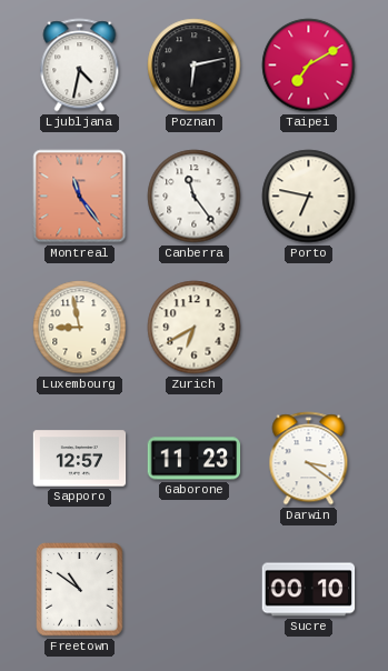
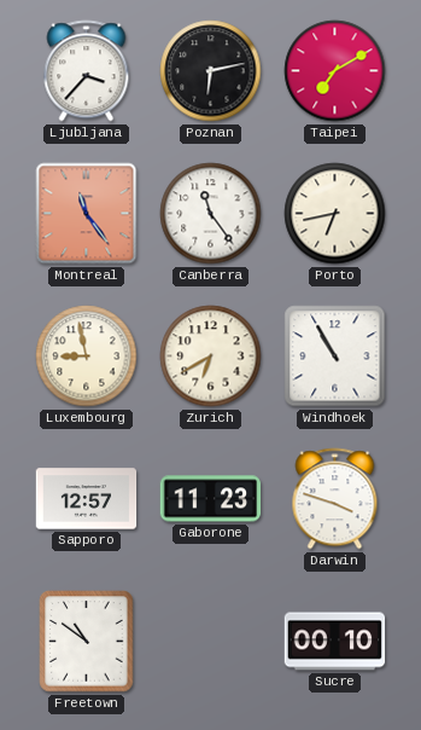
Ljubljana: 4:32 -> 3:37 (87, 71)
Porto: 6:47 -> 6:43 (335, 214)
Windhoek: none -> 10:55 (335, 357)
Darwin: 3:21 -> 3:48 (335, 499)
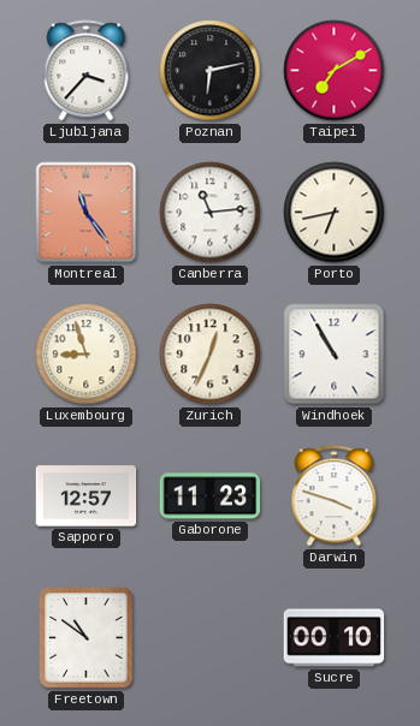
Canberra: 11:24 -> 11:14 (211, 213)
Luxembourg: 8:58 -> 8:57 (87, 355)
Zurich: 6:40 -> 12:34 (211, 355)
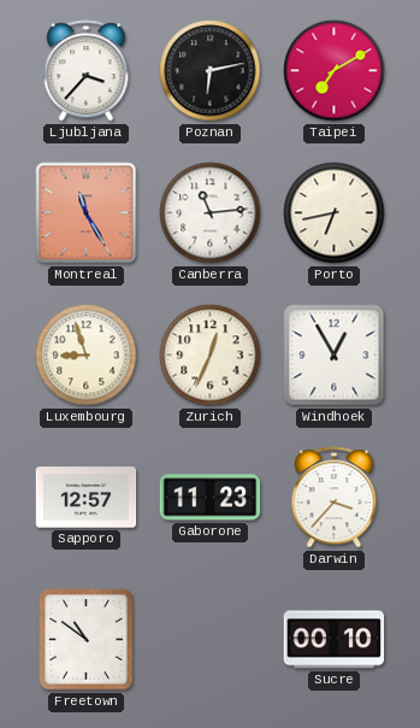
Montreal: 11:24 -> 11:25 (87, 213)
Windhoek: 10:55 -> 12:55 (335, 356)
Darwin: 3:48 -> 3:37 (335, 498)
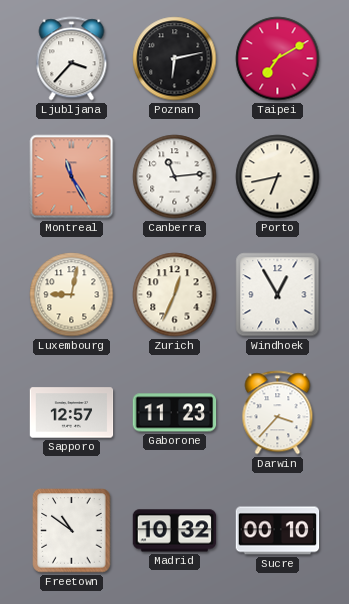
Luxembourg: 8:57 -> 9:02 (72, 295)
Madrid: none -> 10:32 (175, 531)
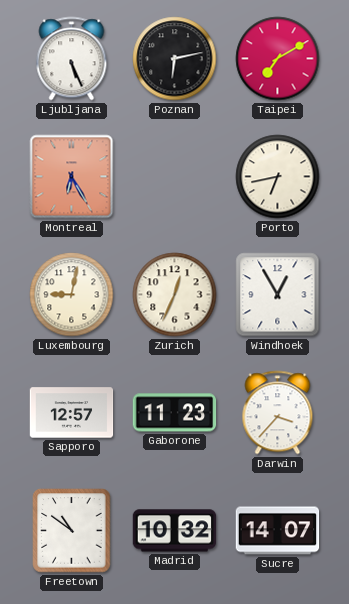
Ljubljana: 3:37 -> 5:26 (72, 59)
Montreal: 11:25 -> 6:25 (72, 177)
Canberra: 11:14 -> none (175, 177)
Sucre: 00:10 -> 14:07 (278, 531)
